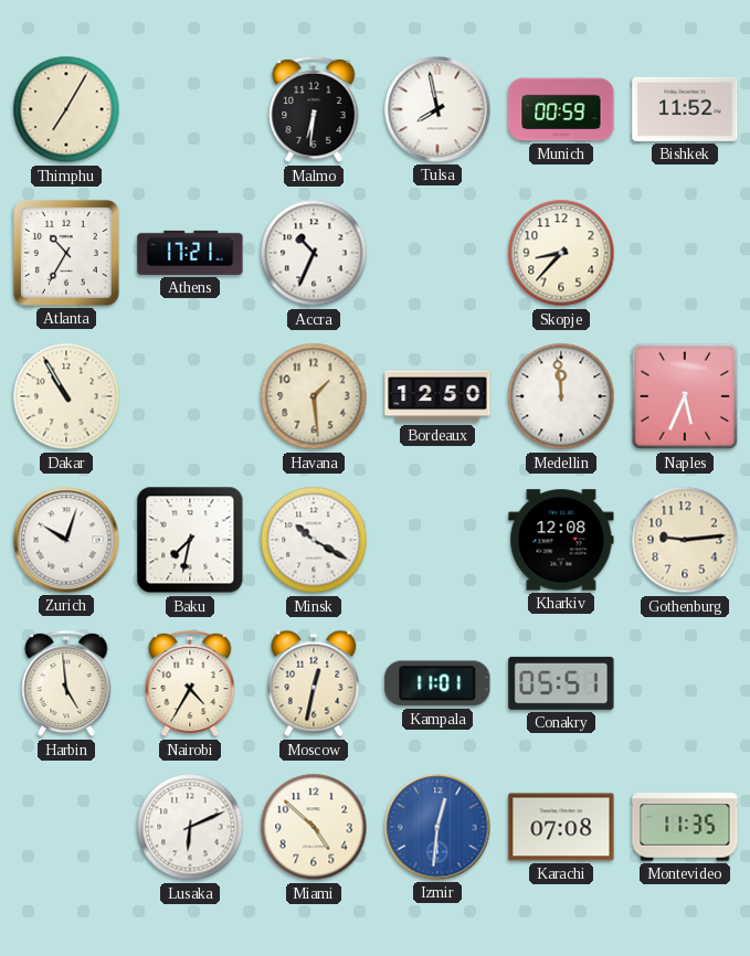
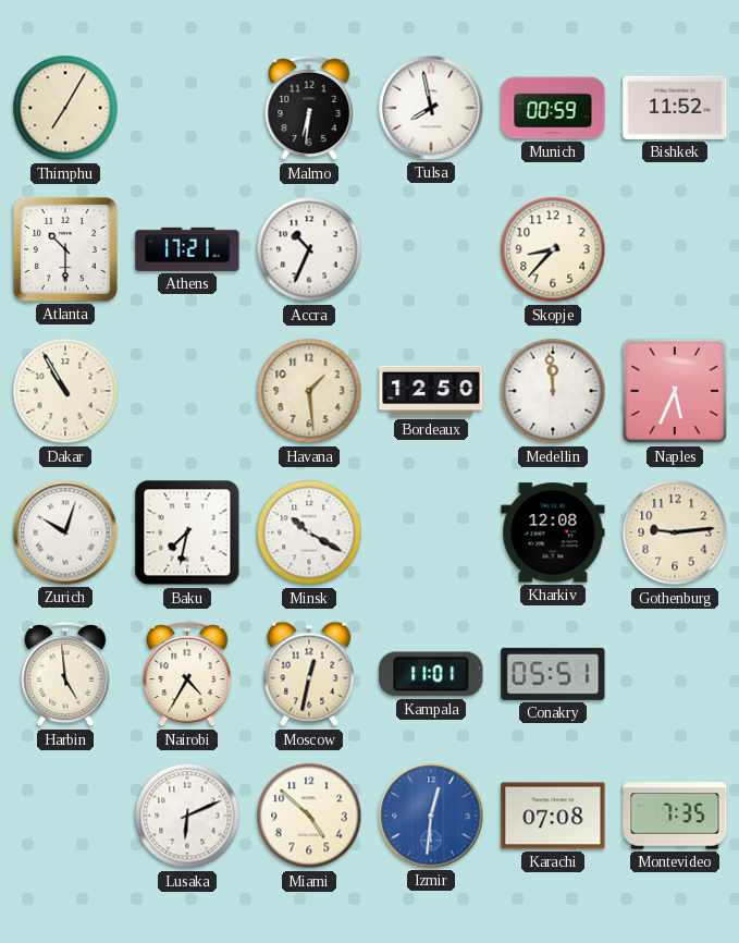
Atlanta: 10:35 -> 10:30 (65, 249)
Montevideo: 11:35 -> 7:35 (675, 816)
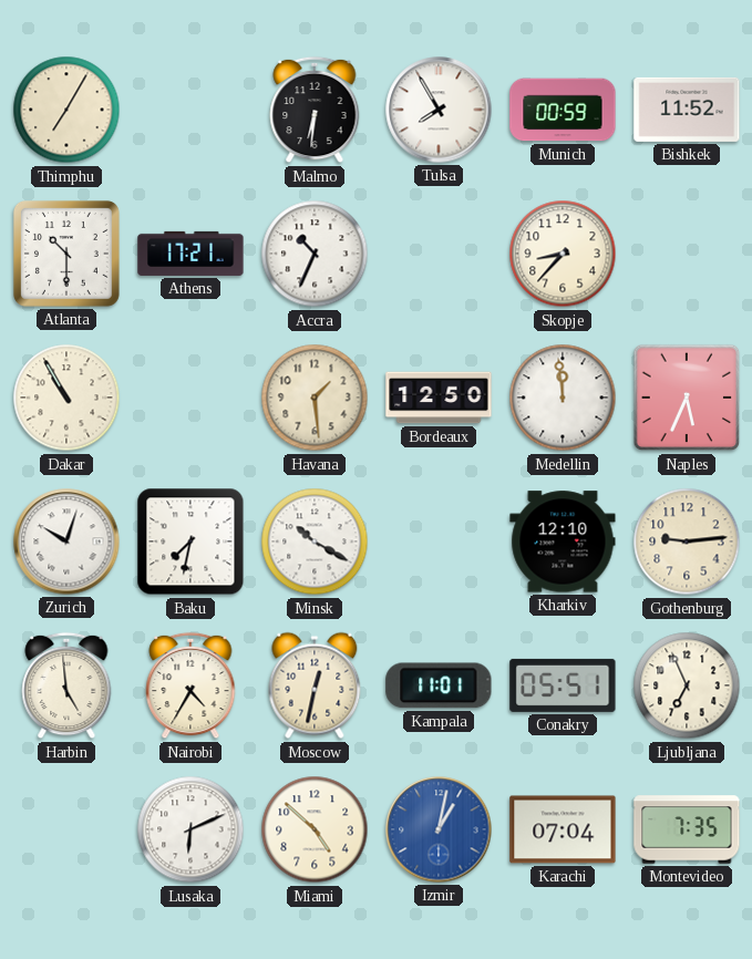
Tulsa: 7:58 -> 7:55 (439, 110)
Kharkiv: 12:08 -> 12:10 (563, 542)
Ljubljana: none -> 6:56 (687, 685)
Izmir: 12:31 -> 1:02 (439, 829)
Karachi: 07:08 -> 07:04 (563, 829)
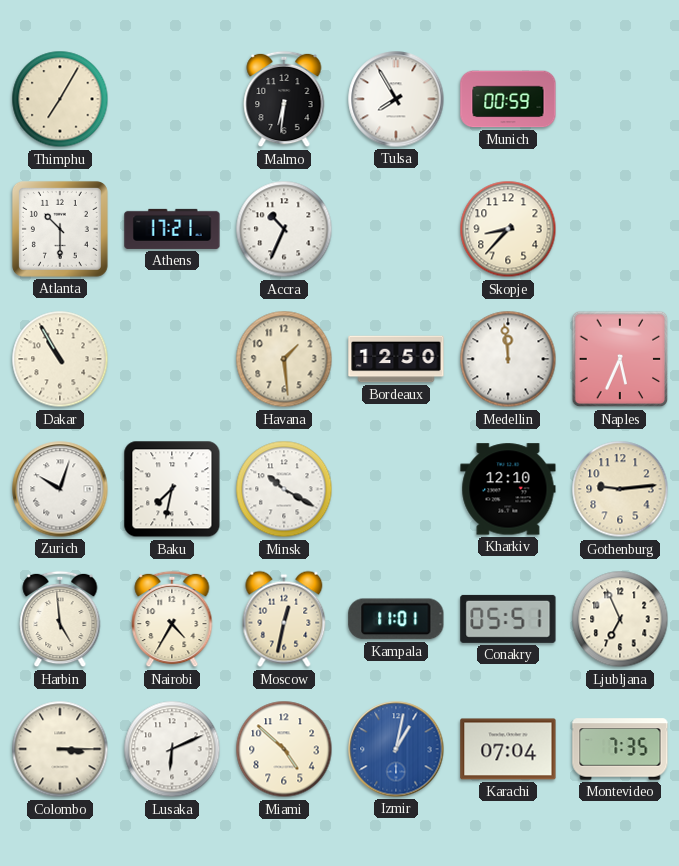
Bishkek: 11:52 -> none (687, 110)
Colombo: none -> 3:15 (60, 749)
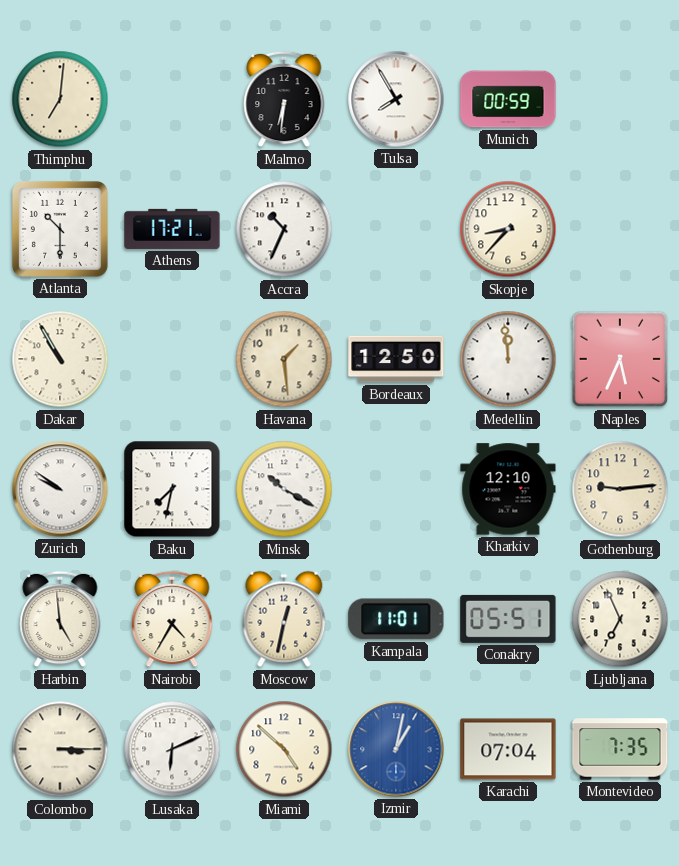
Thimphu: 7:05 -> 7:01 (60, 99)
Zurich: 10:03 -> 9:51 (60, 489)
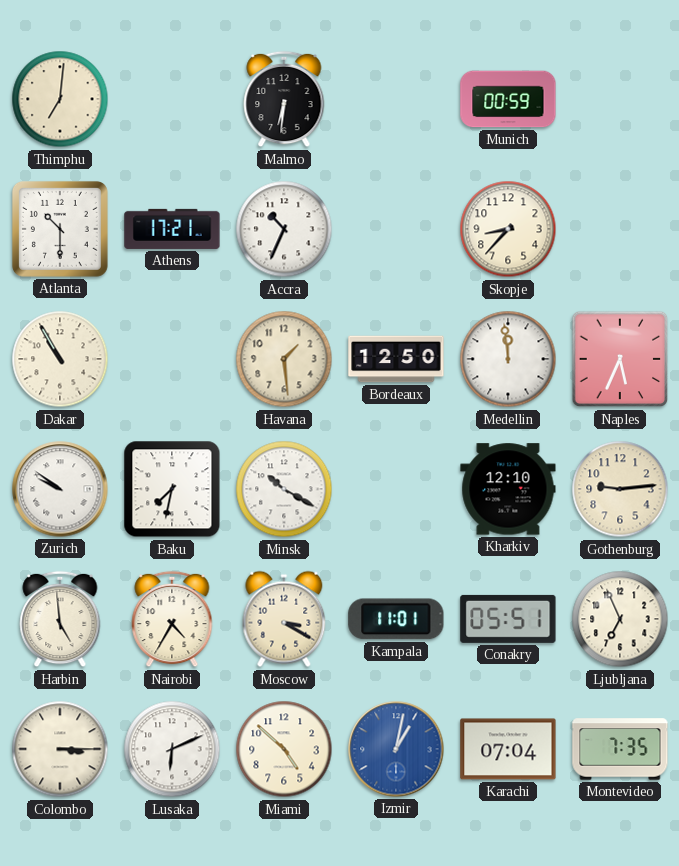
Tulsa: 7:55 -> none (396, 99)
Moscow: 12:32 -> 3:20 (284, 619)
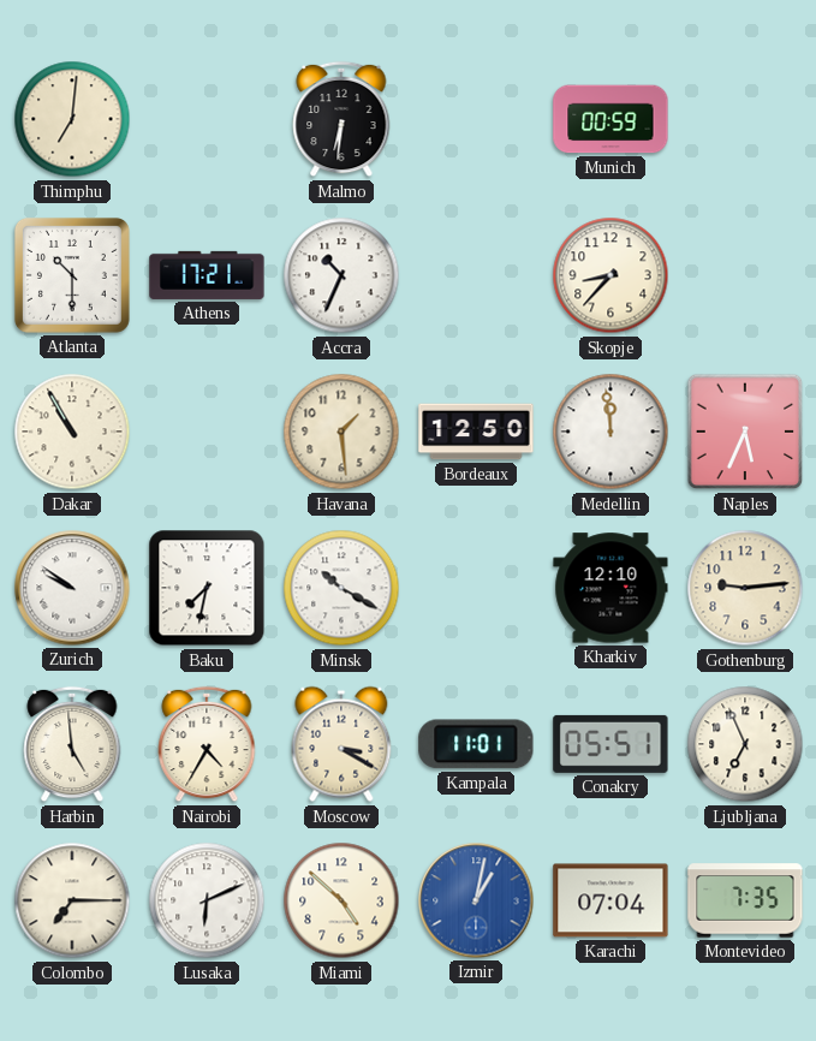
Colombo: 3:15 -> 7:15 (72, 900)
